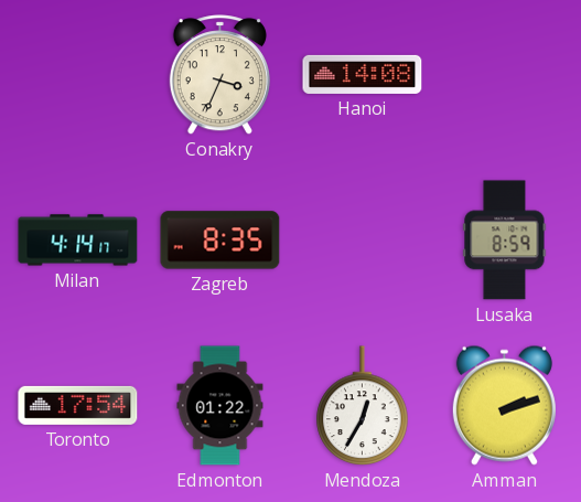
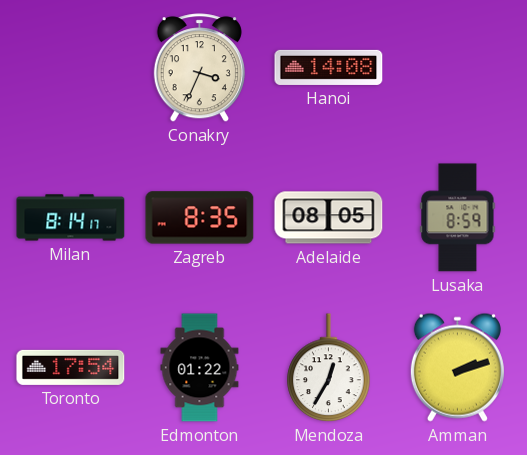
Milan: 4:14 -> 8:14 (71, 218)
Adelaide: none -> 08:05 (329, 218)
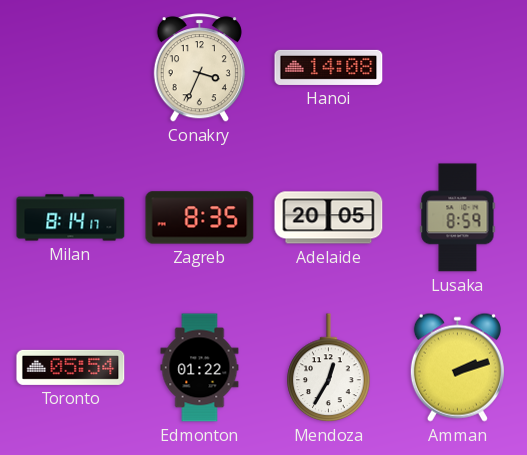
Adelaide: 08:05 -> 20:05 (329, 218)
Toronto: 17:54 -> 05:54 (71, 367)
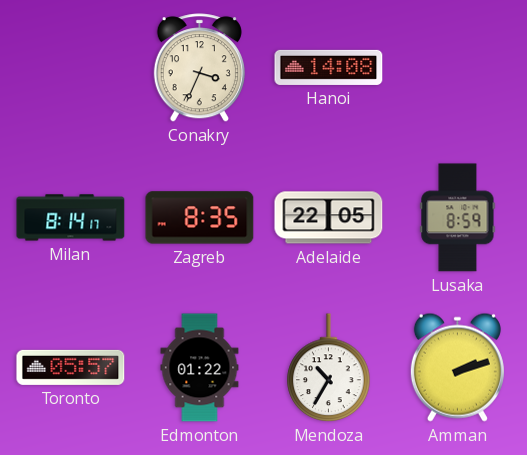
Adelaide: 20:05 -> 22:05 (329, 218)
Toronto: 05:54 -> 05:57 (71, 367)
Mendoza: 12:35 -> 10:35 (329, 368)
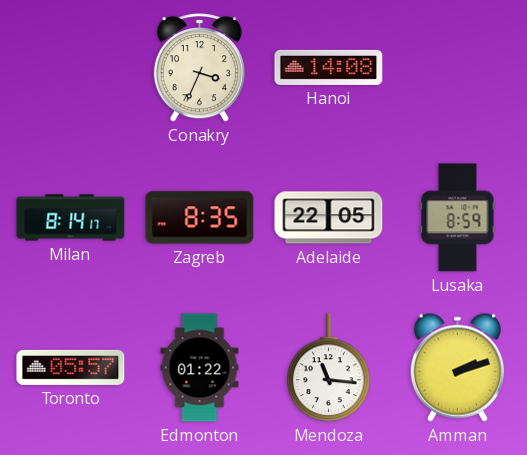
Mendoza: 10:35 -> 11:16 (329, 368)
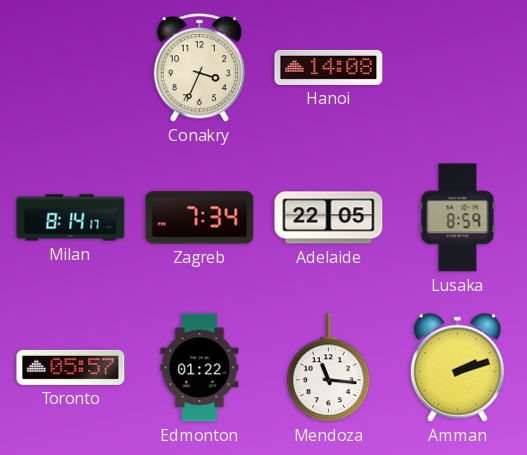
Zagreb: 8:35 -> 7:34 (200, 218)
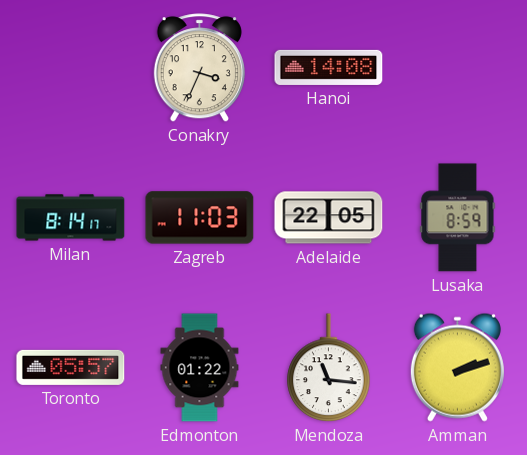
Zagreb: 7:34 -> 11:03 (200, 218)
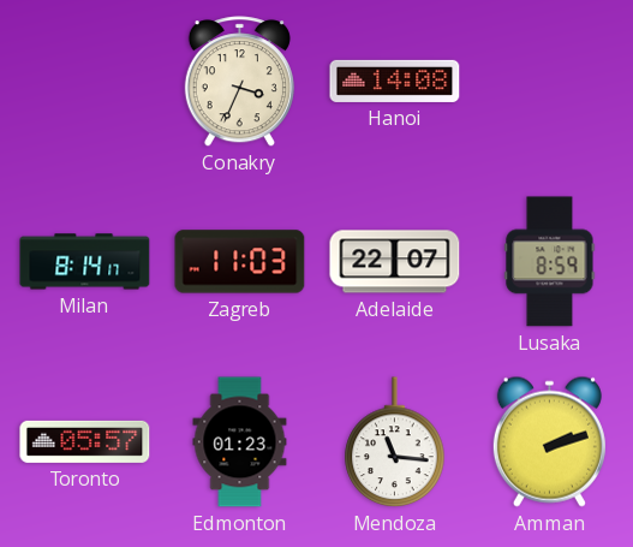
Adelaide: 22:05 -> 22:07 (395, 262)
Edmonton: 01:22 -> 01:23 (240, 442)
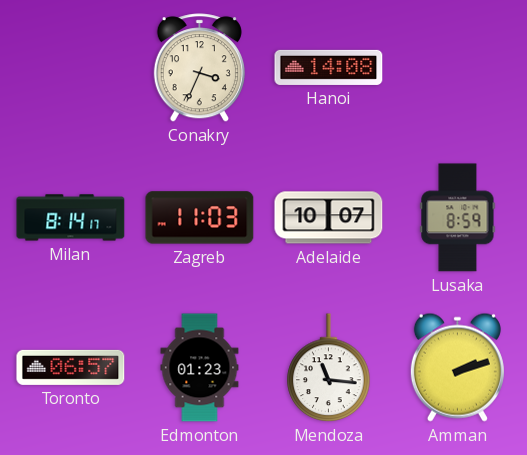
Adelaide: 22:07 -> 10:07 (329, 218)
Toronto: 05:57 -> 06:57 (71, 367)
